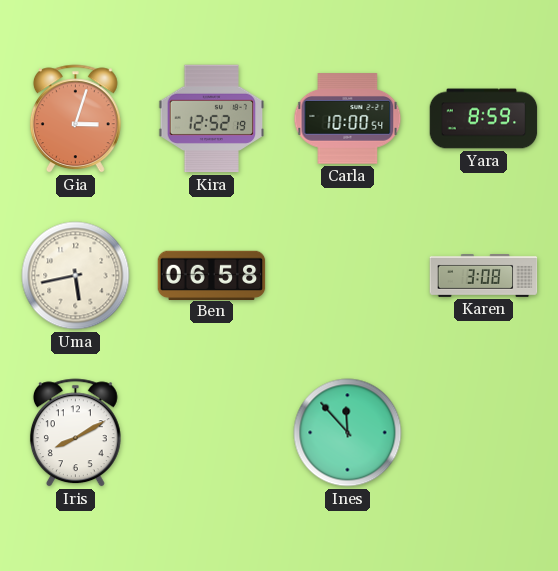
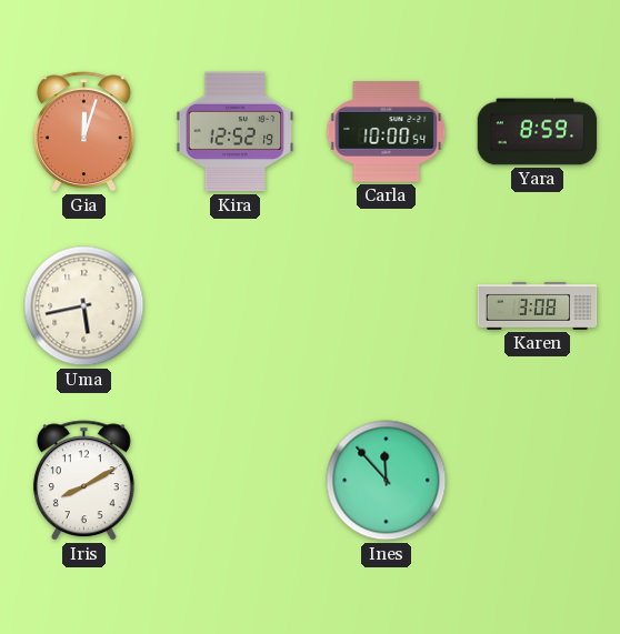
Gia: 3:03 -> 12:03 (83, 132)
Ben: 06:58 -> none (212, 275)
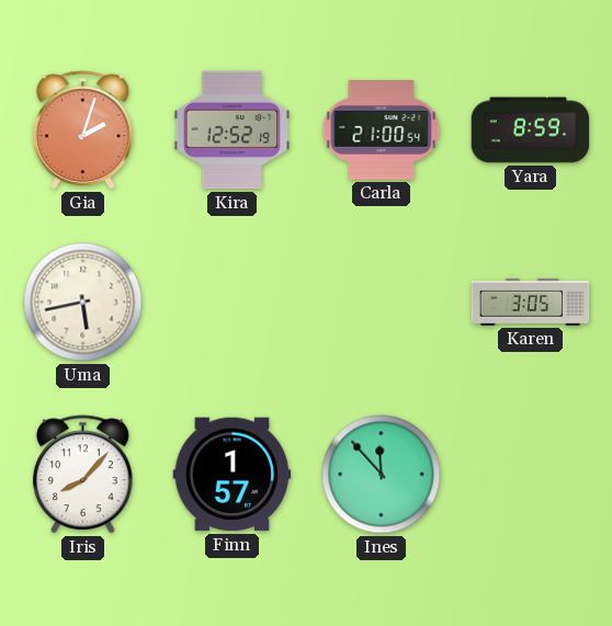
Gia: 12:03 -> 2:03 (82, 130)
Carla: 10:00 -> 21:00 (382, 130)
Karen: 3:08 -> 3:05 (531, 303)
Iris: 8:10 -> 8:07 (82, 475)
Finn: none -> 1:57 (233, 475)
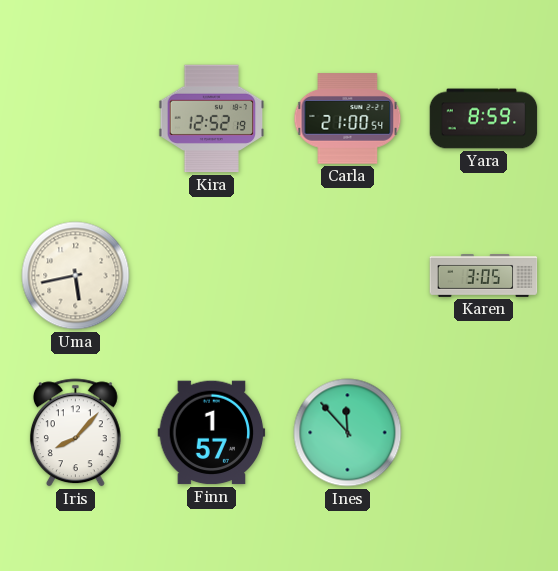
Gia: 2:03 -> none (82, 130)
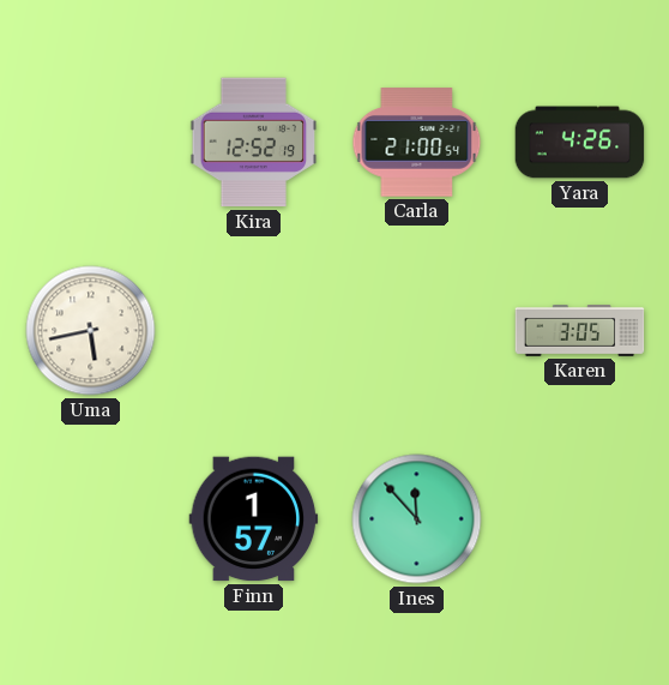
Yara: 8:59 -> 4:26 (580, 143)
Iris: 8:07 -> none (75, 433)
